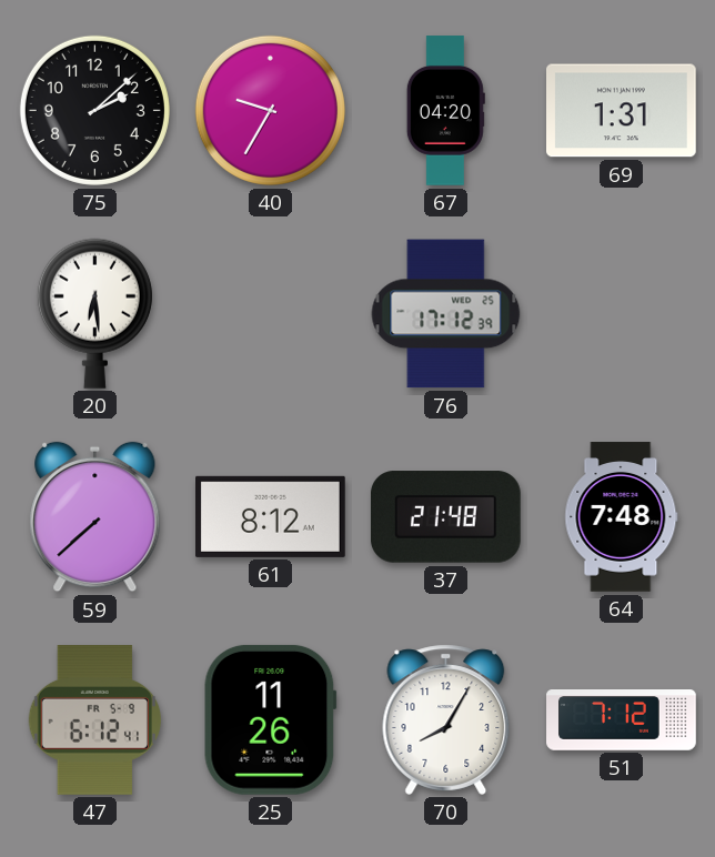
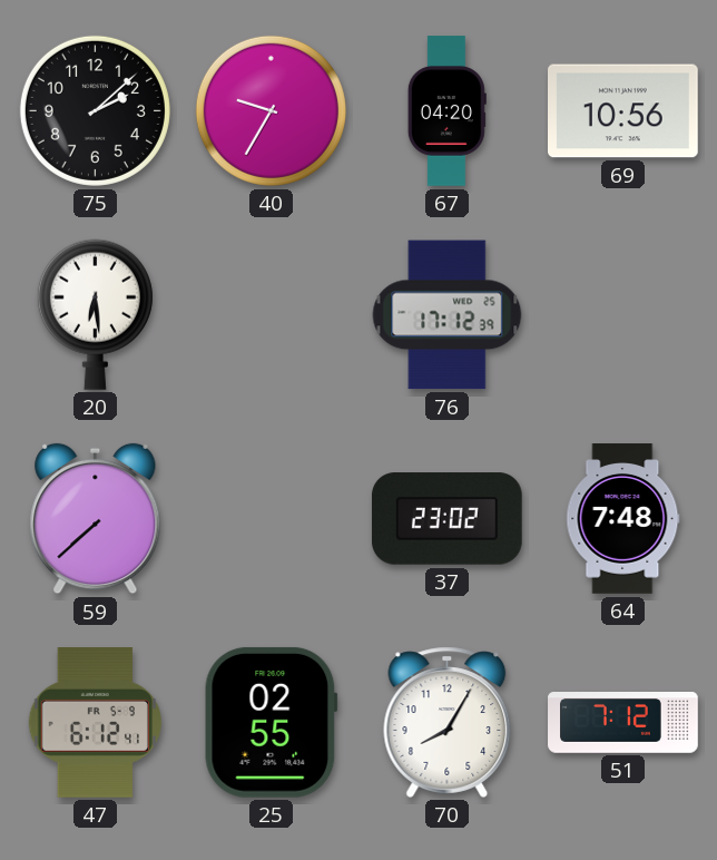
69: 1:31 -> 10:56 (623, 111)
61: 8:12 -> none (271, 516)
37: 21:48 -> 23:02 (446, 519)
25: 11:26 -> 02:55 (271, 722)
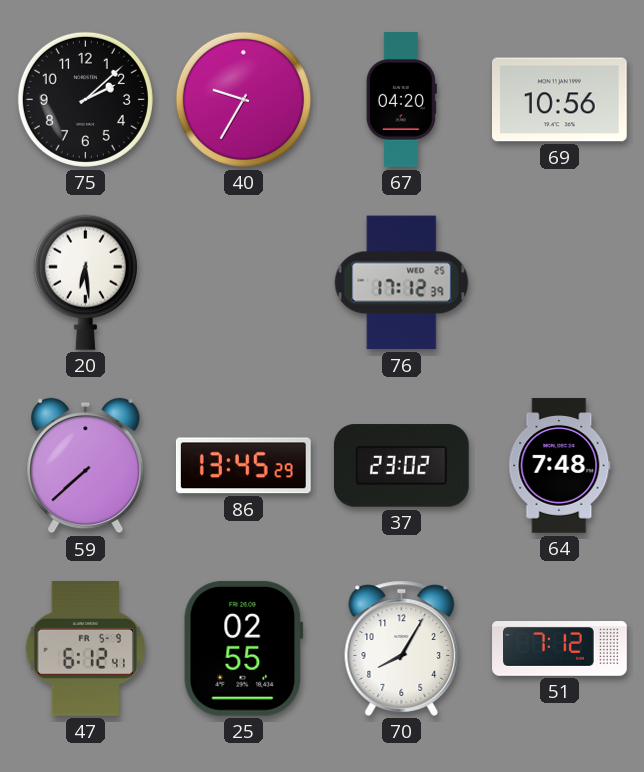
86: none -> 13:45 (243, 466)
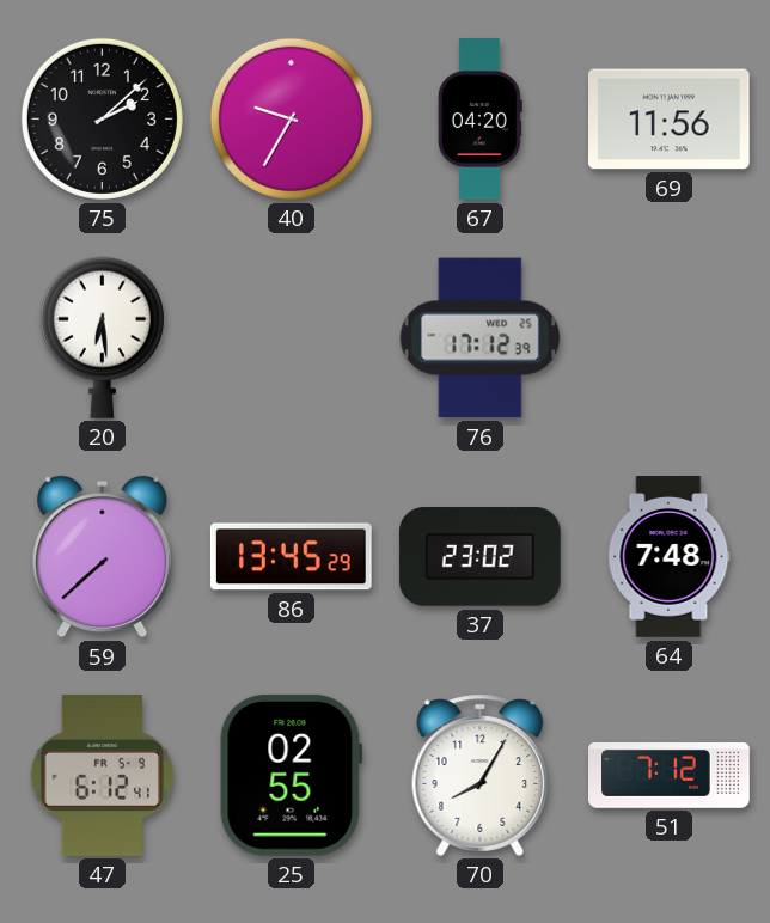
69: 10:56 -> 11:56 (670, 120)
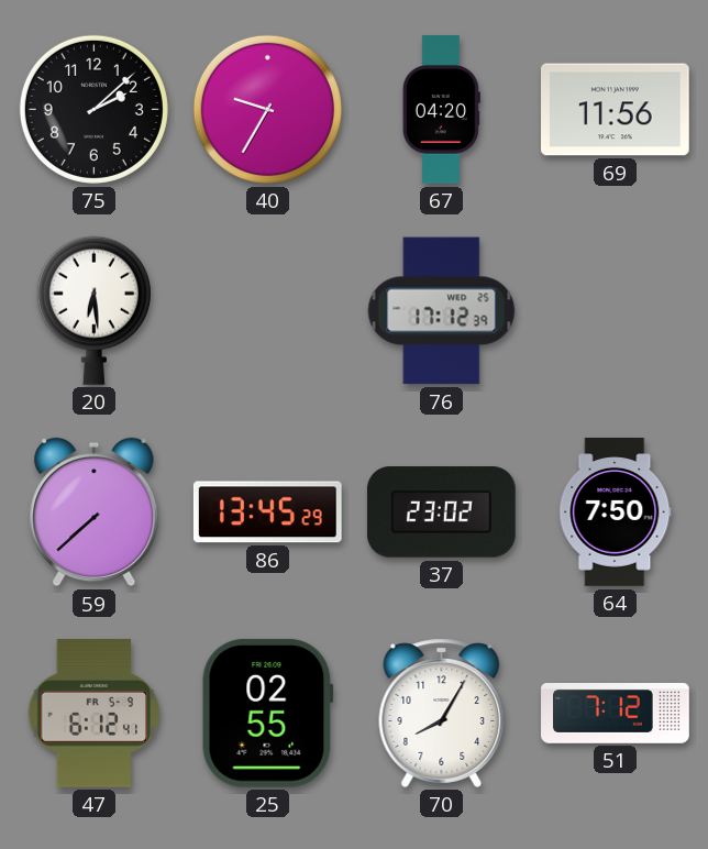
64: 7:48 -> 7:50 (616, 512)
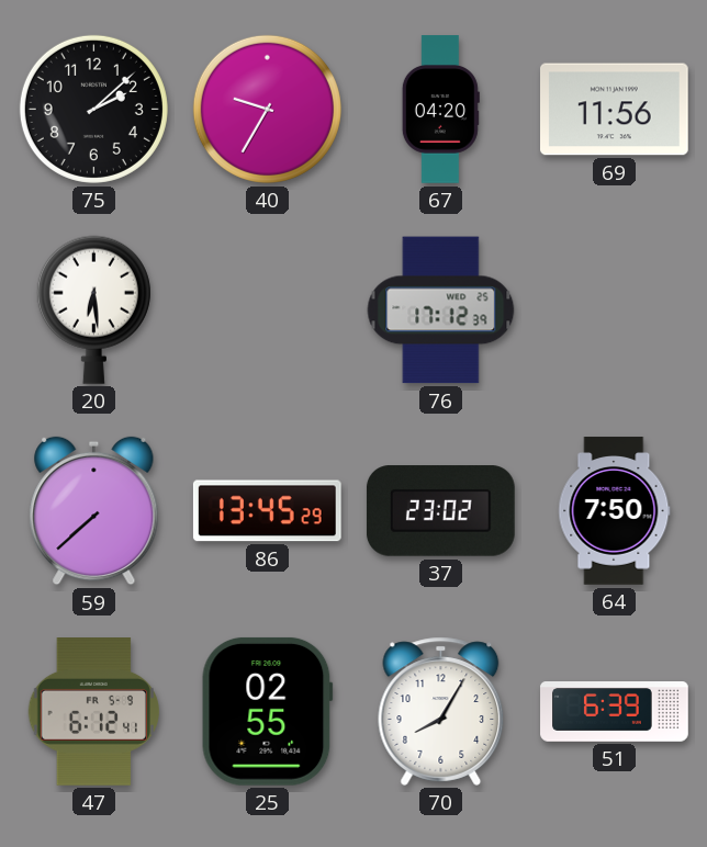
51: 7:12 -> 6:39 (615, 712)
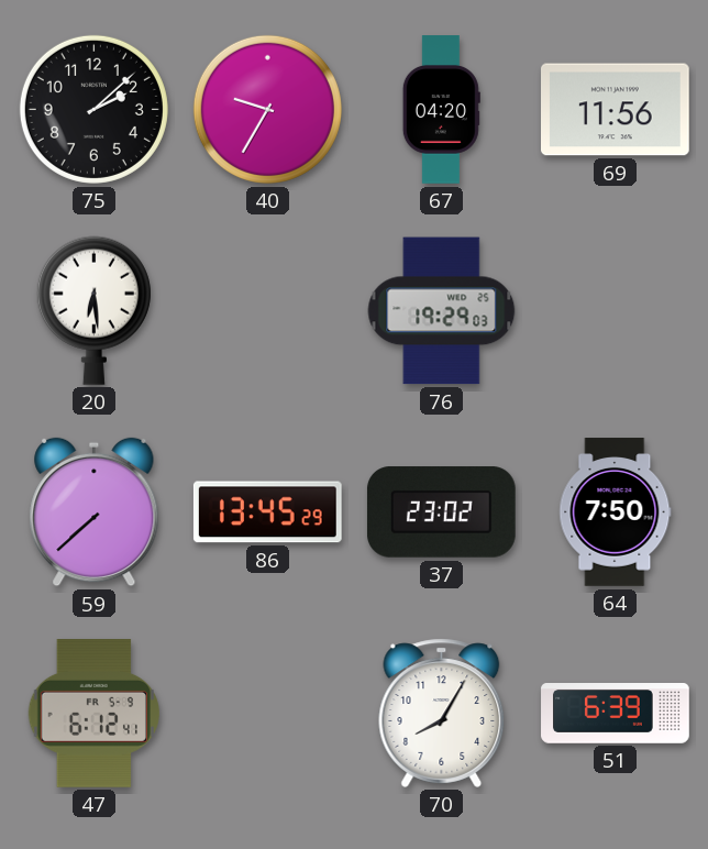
76: 17:12 -> 19:29 (442, 311)
25: 02:55 -> none (267, 711)
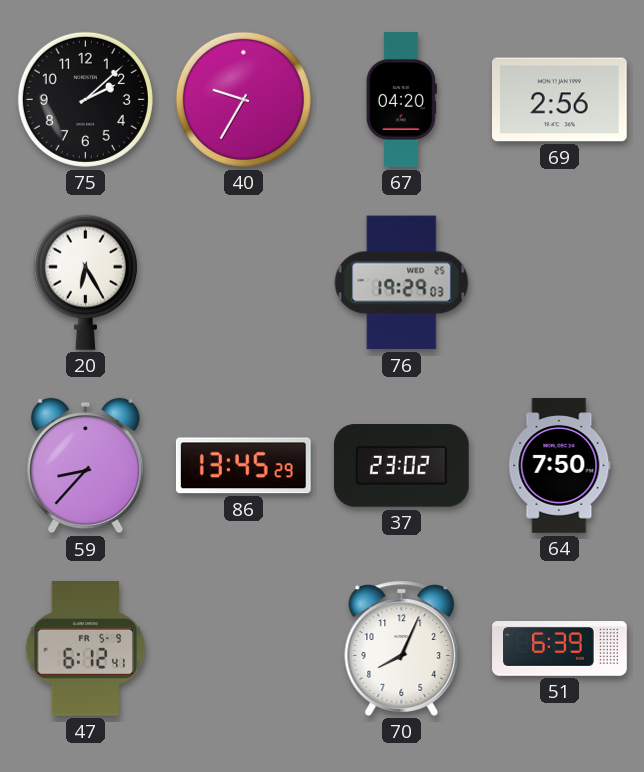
69: 11:56 -> 2:56 (560, 100)
20: 6:29 -> 6:25 (85, 282)
59: 7:38 -> 8:37 (86, 466)
70: 8:05 -> 8:04 (402, 648)
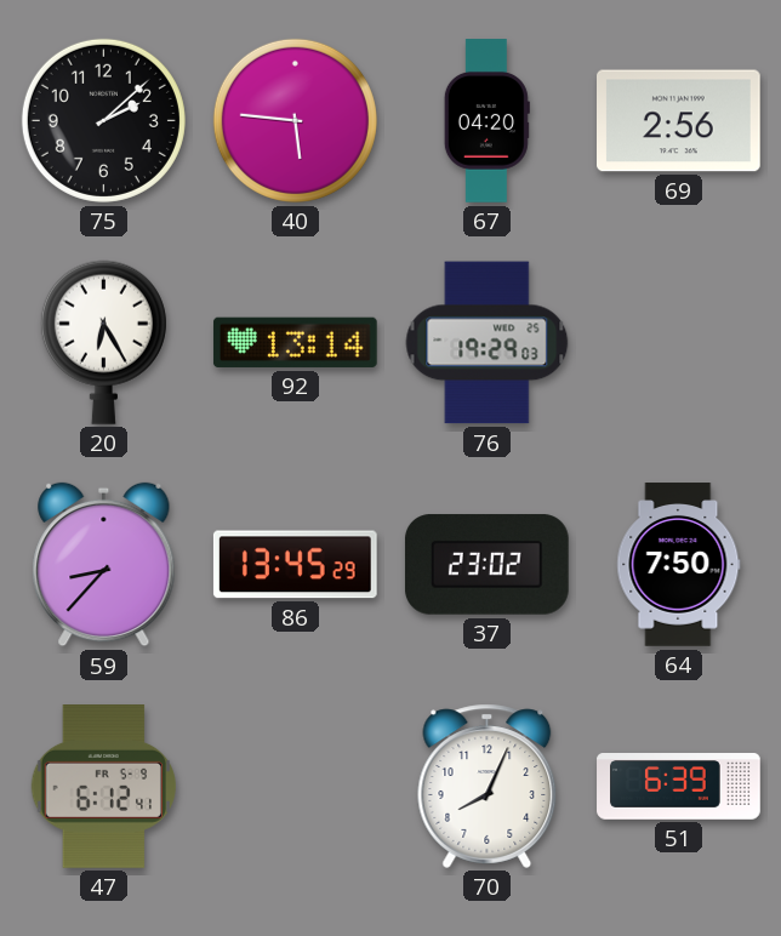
40: 9:35 -> 5:46 (295, 120)
92: none -> 13:14 (295, 342)
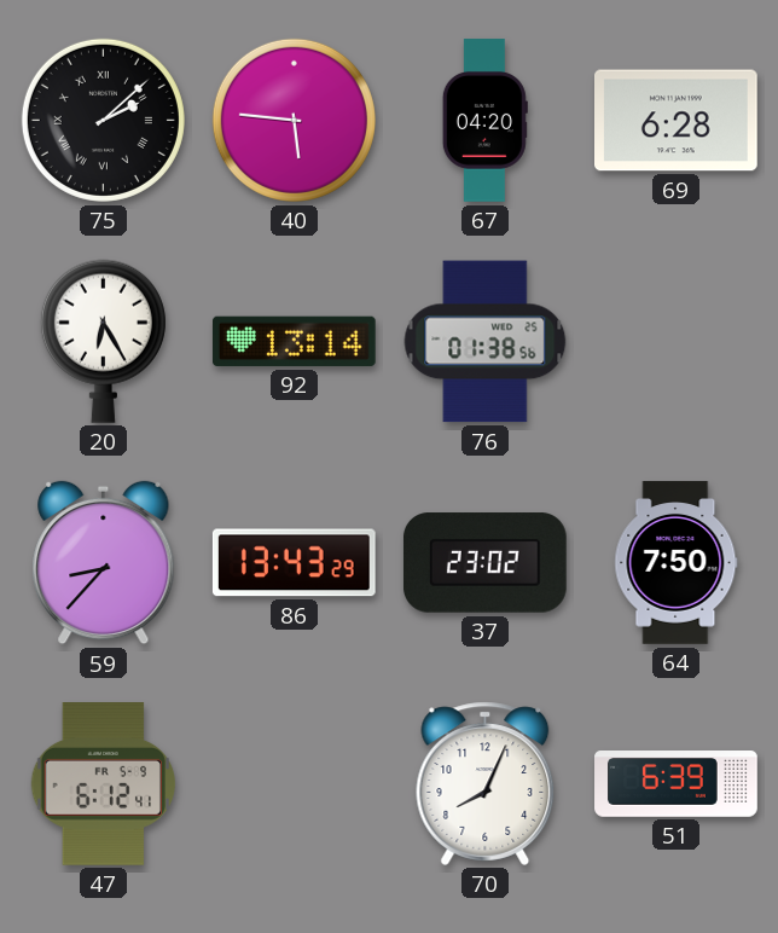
75 numerals: Arabic -> Roman (103, 120)
69: 2:56 -> 6:28 (677, 121)
76: 19:29 -> 01:38 (486, 342)
86: 13:45 -> 13:43 (294, 563)
